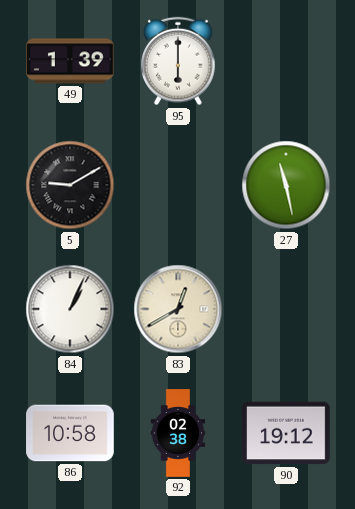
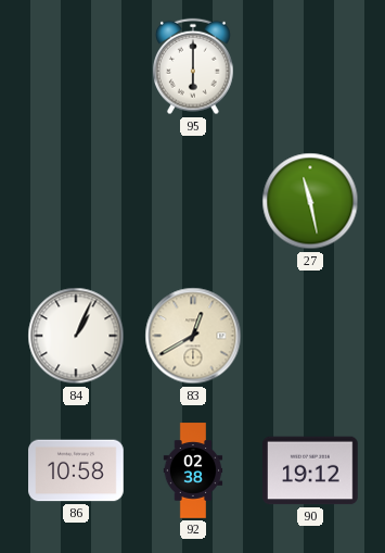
49: 1:39 -> none (70, 61)
5: 9:10 -> none (70, 185)
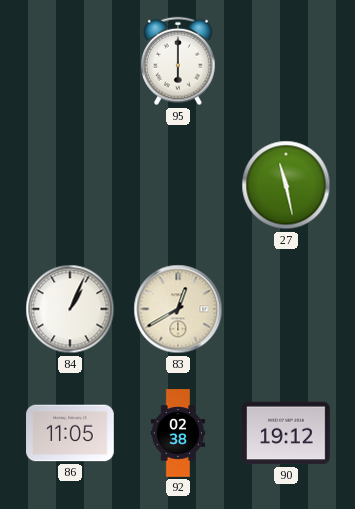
86: 10:58 -> 11:05 (70, 433)
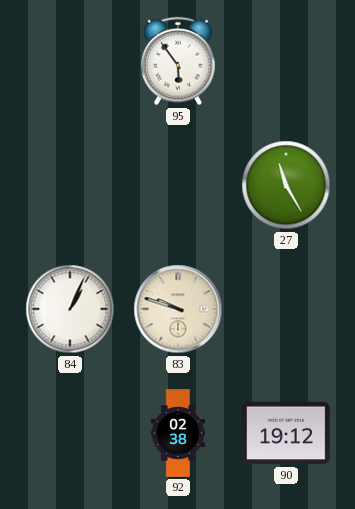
95: 6:00 -> 5:54 (178, 61)
27: 11:28 -> 11:25 (286, 185)
83: 12:40 -> 9:48 (178, 309)
86: 11:05 -> none (70, 433)
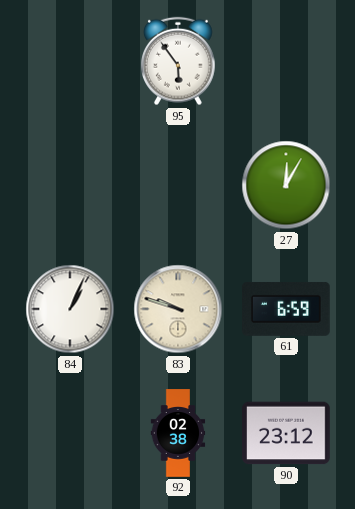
27: 11:25 -> 12:05 (286, 185)
61: none -> 6:59 (287, 309)
90: 19:12 -> 23:12 (286, 433)
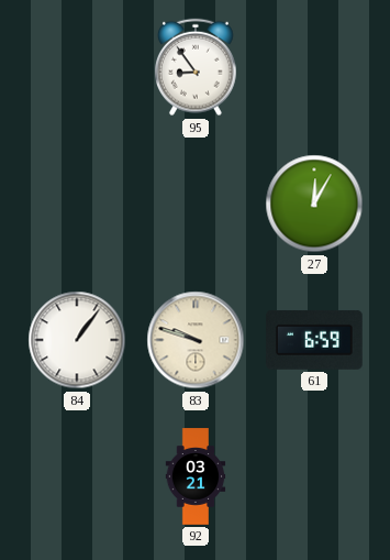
95: 5:54 -> 8:54 (196, 67)
84: 1:04 -> 1:06 (77, 340)
92: 02:38 -> 03:21 (196, 476)
90: 23:12 -> none (286, 433)
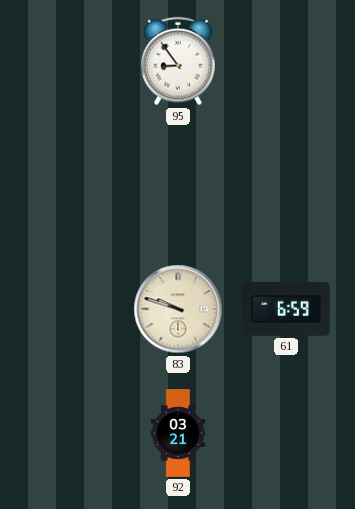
27: 12:05 -> none (314, 204)
84: 1:06 -> none (77, 340)
